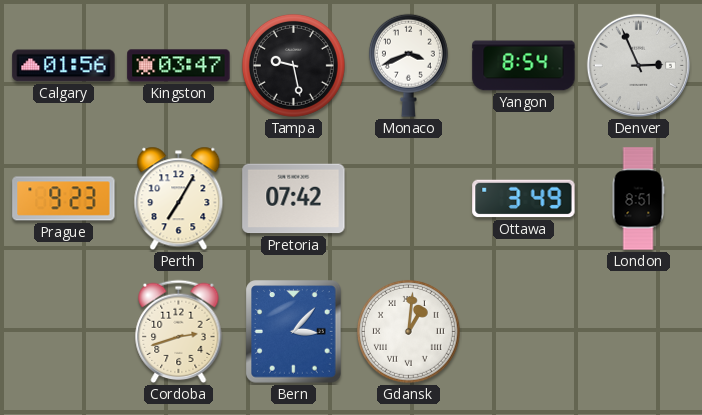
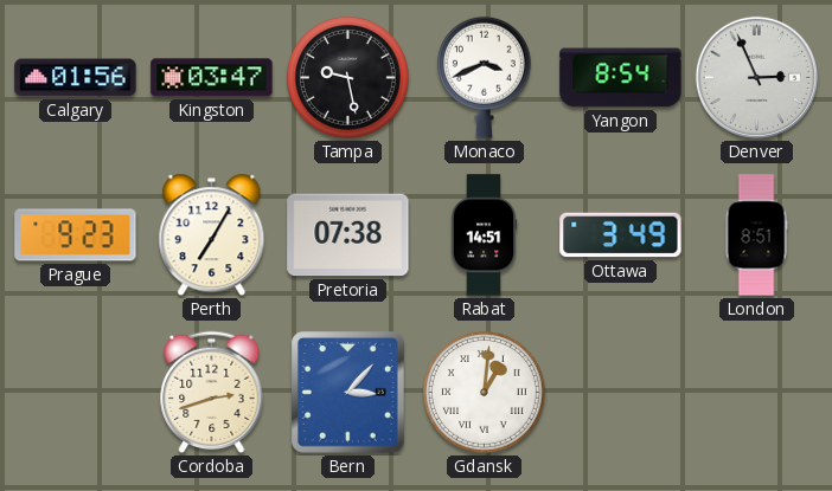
Pretoria: 07:42 -> 07:38 (348, 235)
Rabat: none -> 14:51 (484, 235)
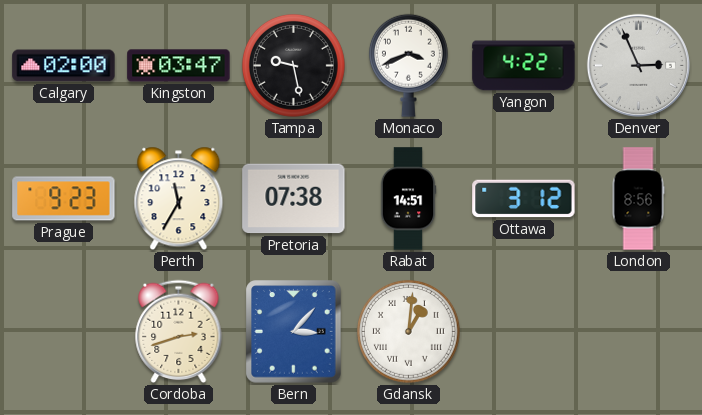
Calgary: 01:56 -> 02:00 (64, 66)
Yangon: 8:54 -> 4:22 (524, 66)
Perth: 7:05 -> 11:35 (179, 199)
Ottawa: 3:49 -> 3:12 (524, 199)
London: 8:51 -> 8:56 (638, 199)
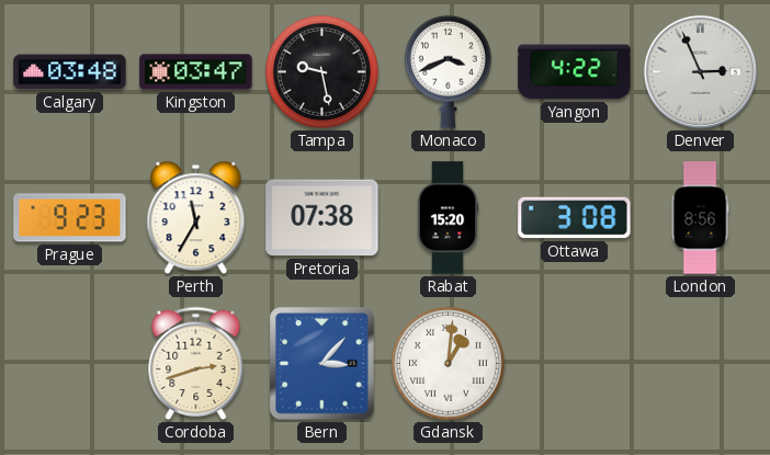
Calgary: 02:00 -> 03:48 (70, 72)
Rabat: 14:51 -> 15:20 (448, 218)
Ottawa: 3:12 -> 3:08 (575, 218)
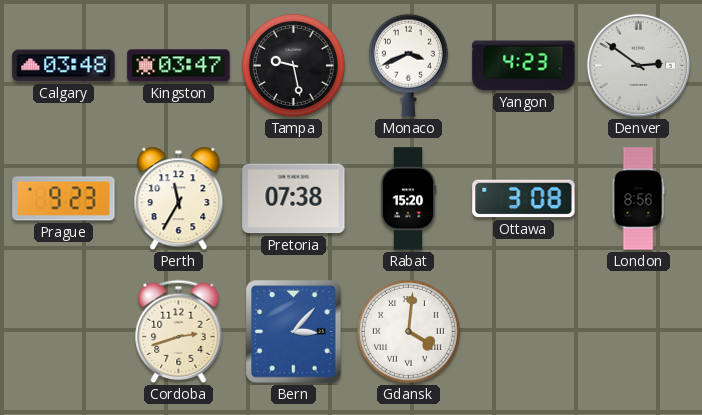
Yangon: 4:22 -> 4:23 (524, 66)
Denver: 2:56 -> 2:51 (638, 65)
Gdansk: 1:01 -> 4:01 (408, 331)
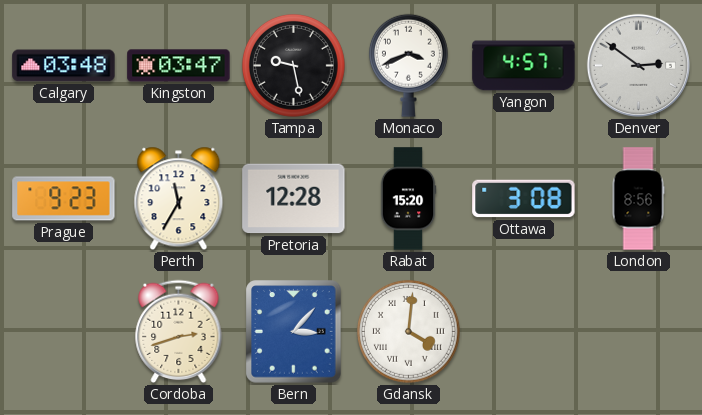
Yangon: 4:23 -> 4:57 (524, 66)
Pretoria: 07:38 -> 12:28 (294, 199)
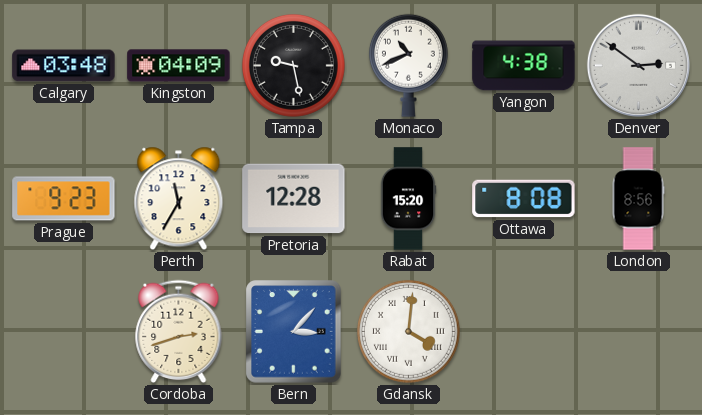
Kingston: 03:47 -> 04:09 (179, 66)
Monaco: 3:41 -> 10:41 (408, 65)
Yangon: 4:57 -> 4:38 (524, 66)
Ottawa: 3:08 -> 8:08 (524, 199)
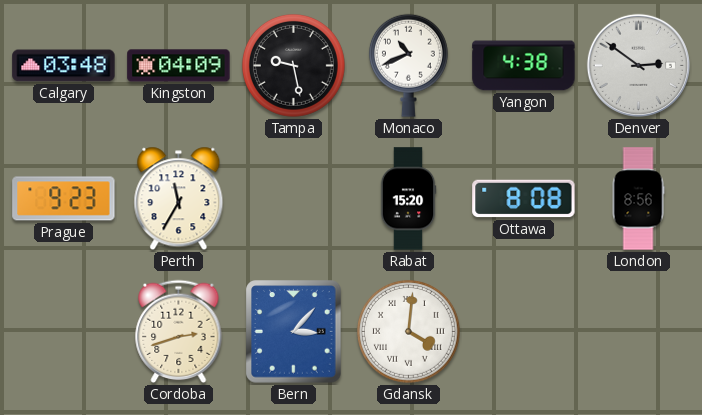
Pretoria: 12:28 -> none (294, 199)
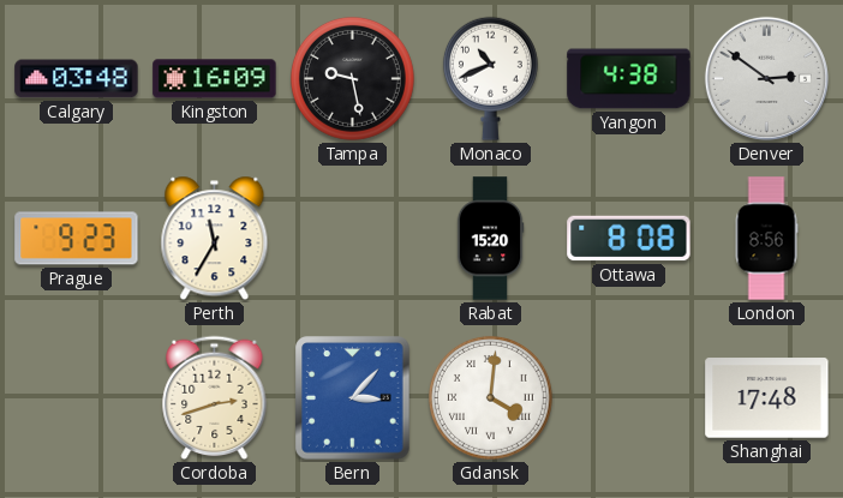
Kingston: 04:09 -> 16:09 (215, 79)
Shanghai: none -> 17:48 (767, 398)
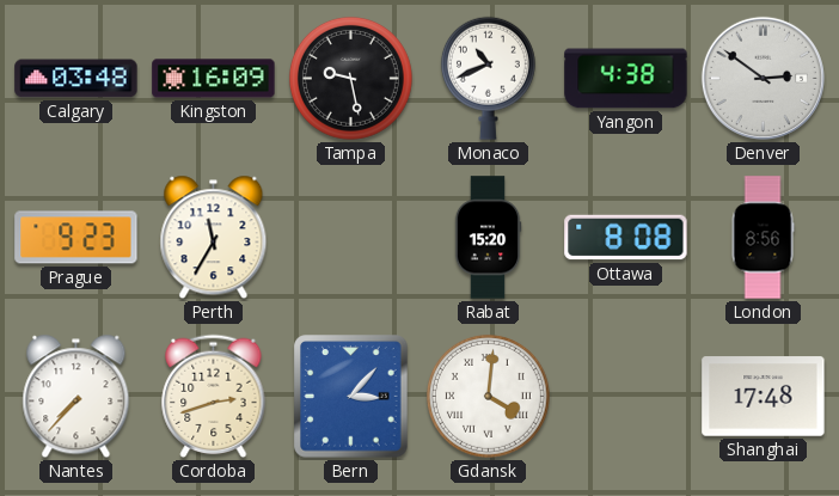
Nantes: none -> 7:37 (76, 397)
